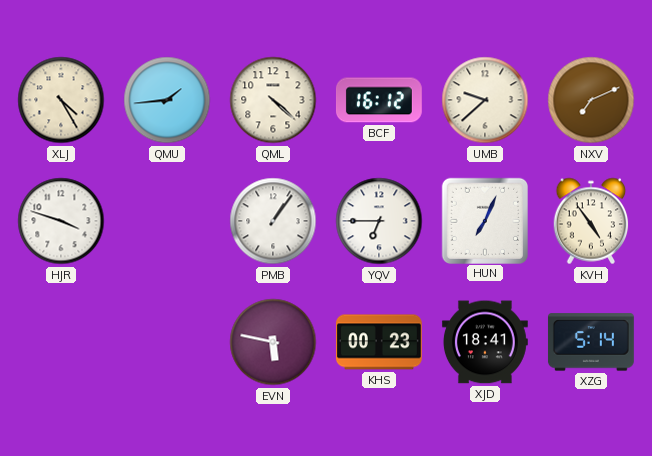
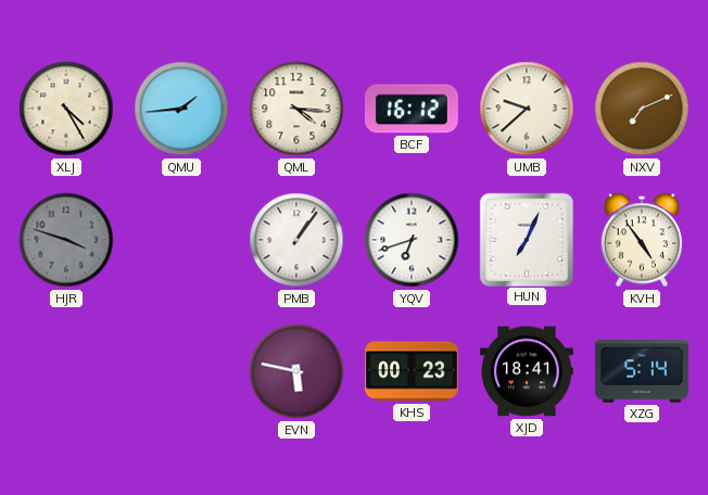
QML: 4:22 -> 4:16 (296, 109)
HJR dial: white -> grey (66, 240)
YQV: 6:45 -> 6:42 (412, 240)
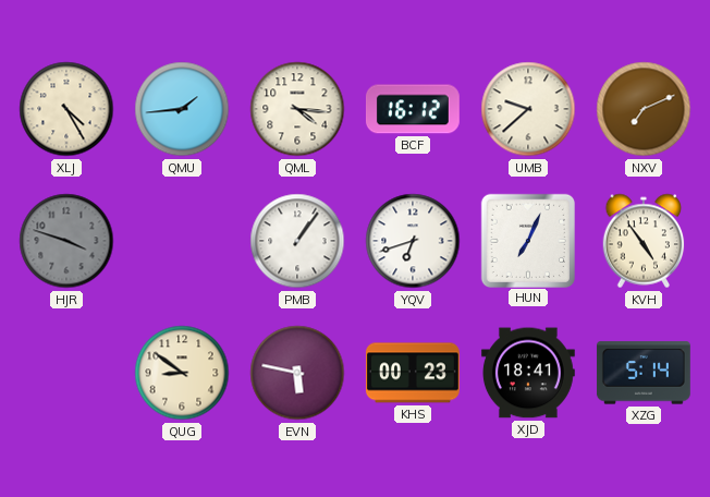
QUG: none -> 8:51 (182, 373)
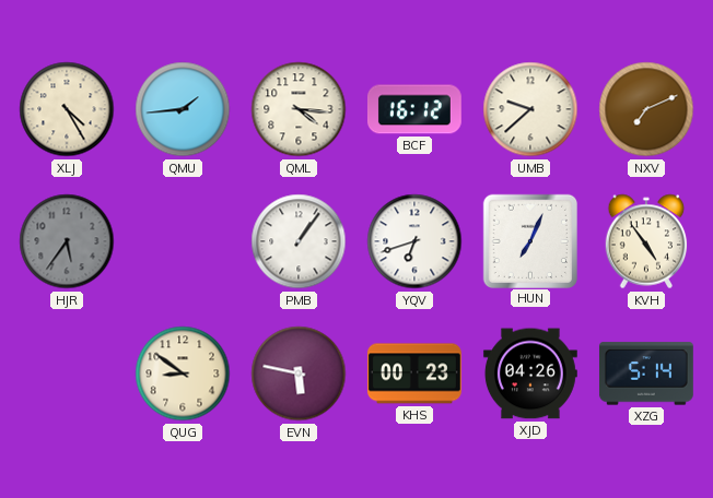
HJR: 3:48 -> 5:36 (67, 241)
XJD: 18:41 -> 04:26 (530, 373)
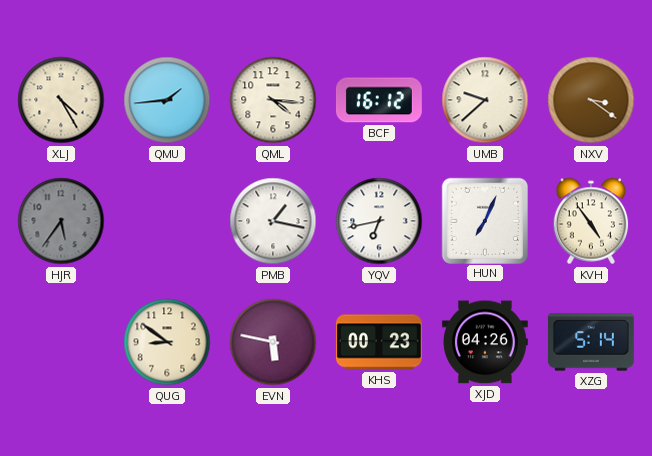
NXV: 7:11 -> 3:21 (591, 100)
PMB: 1:06 -> 1:17 (273, 221)
YQV: 6:42 -> 6:43 (379, 221)
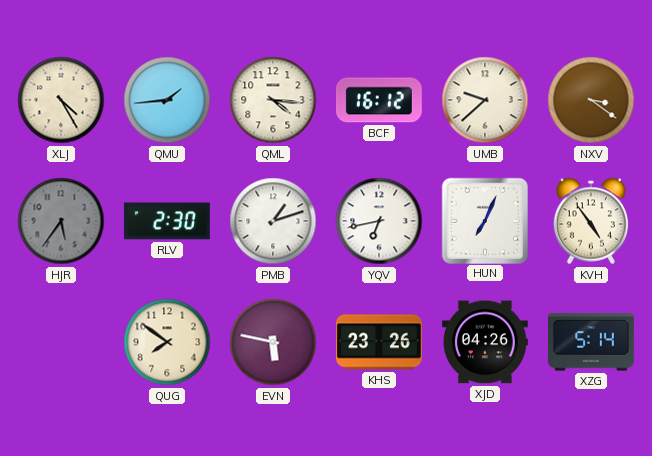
RLV: none -> 2:30 (167, 221)
PMB: 1:17 -> 1:12 (273, 221)
QUG: 8:51 -> 7:51 (167, 342)
KHS: 00:23 -> 23:26 (379, 342)
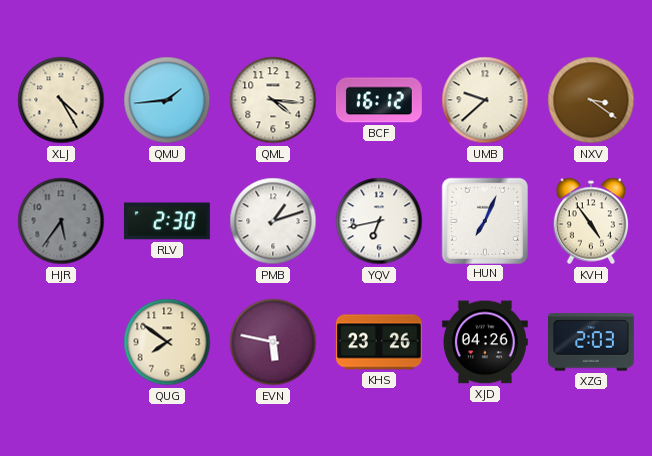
XZG: 5:14 -> 2:03 (591, 342)
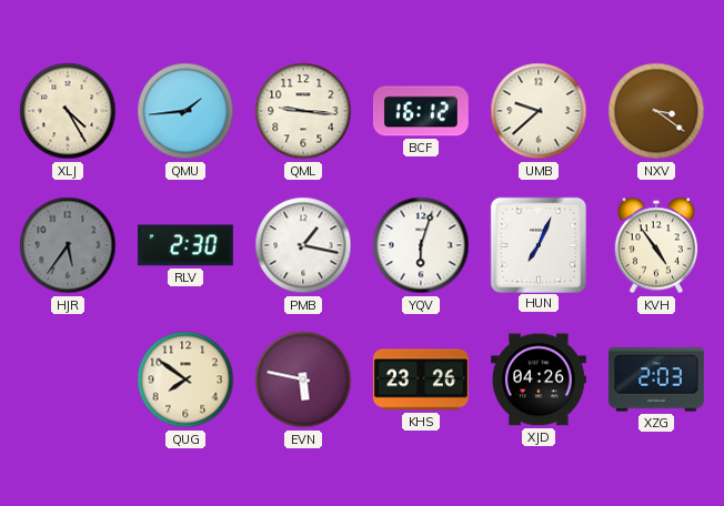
QML: 4:16 -> 9:16 (303, 111)
PMB: 1:12 -> 1:17 (303, 245)
YQV: 6:43 -> 6:03 (421, 245)
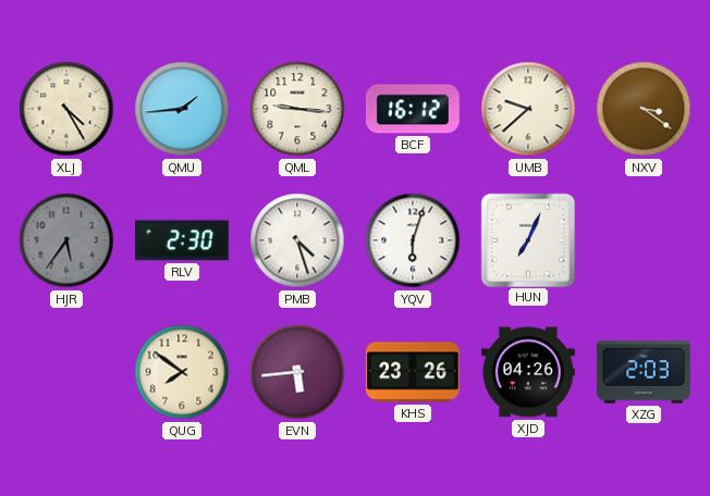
PMB: 1:17 -> 4:27 (297, 240)
KVH: 4:54 -> none (656, 245)
EVN: 5:47 -> 5:44 (297, 372)
